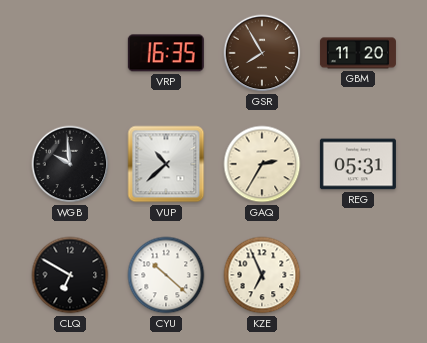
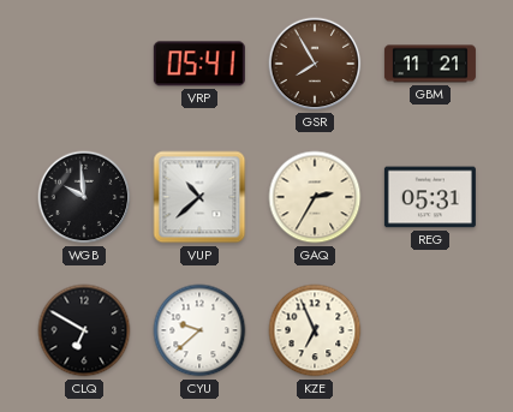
VRP: 16:35 -> 05:41 (199, 64)
GBM: 11:20 -> 11:21 (430, 64)
CYU: 10:22 -> 9:38 (199, 330)
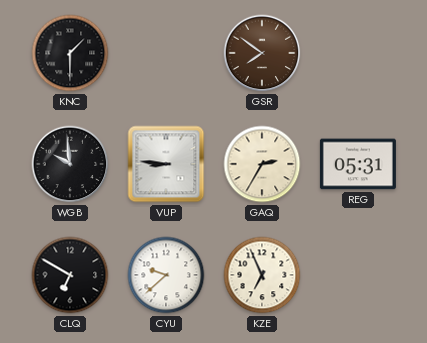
KNC: none -> 1:30 (70, 53)
VRP: 05:41 -> none (199, 64)
GSR: 7:55 -> 7:51 (262, 53)
GBM: 11:21 -> none (430, 64)
VUP: 10:38 -> 8:46 (166, 164)
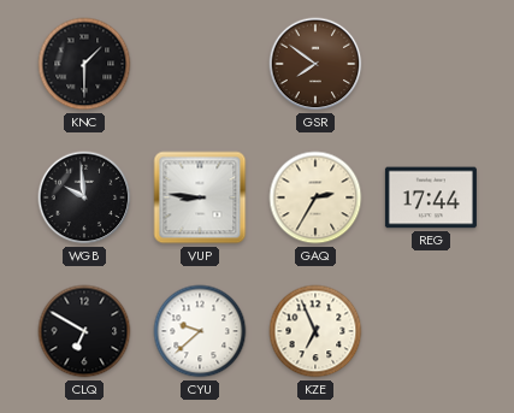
REG: 05:31 -> 17:44 (431, 197)
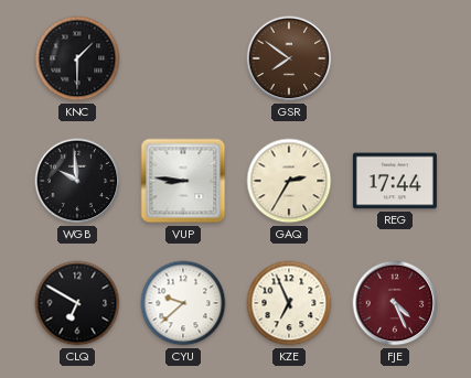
FJE: none -> 4:26 (395, 303)
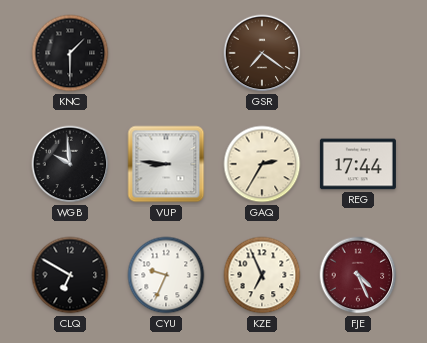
GSR: 7:51 -> 7:21 (262, 53)
CYU: 9:38 -> 9:34 (166, 275)
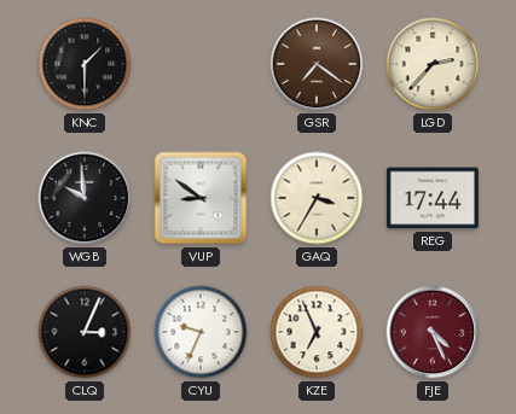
LGD: none -> 2:37 (433, 64)
VUP: 8:46 -> 8:51 (201, 198)
GAQ: 2:35 -> 3:35 (317, 198)
CLQ: 6:50 -> 3:04 (85, 332)
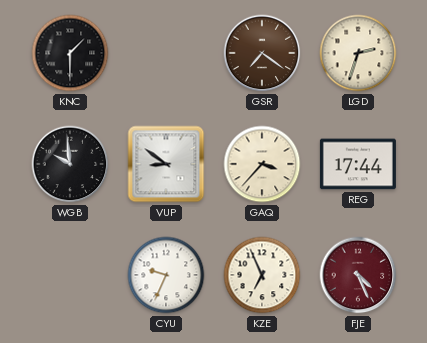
LGD: 2:37 -> 2:33 (358, 53)
GAQ: 3:35 -> 3:37 (262, 164)
CLQ: 3:04 -> none (85, 332)
